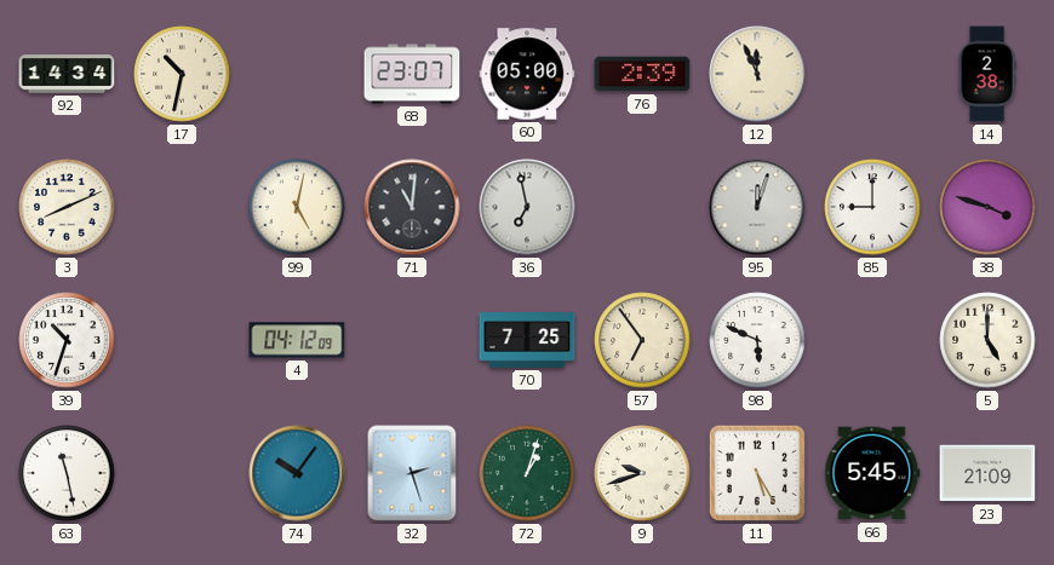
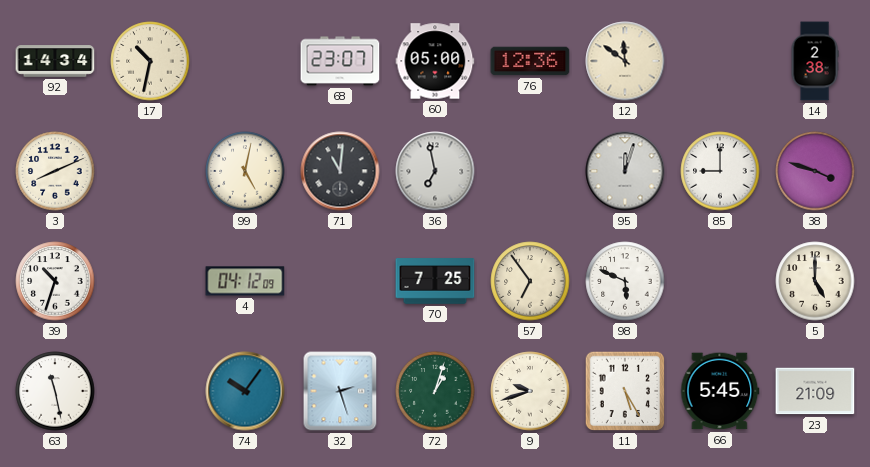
76: 2:39 -> 12:36 (530, 61)
12: 11:56 -> 11:51 (625, 61)
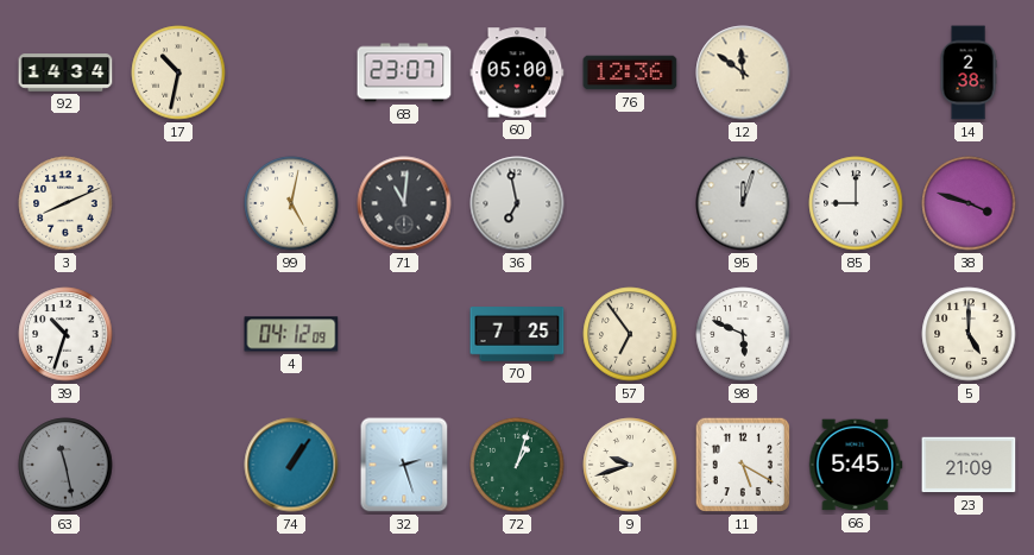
63 dial: white -> grey (65, 465)
74: 10:06 -> 1:06 (291, 465)
11: 5:25 -> 5:20 (743, 465)
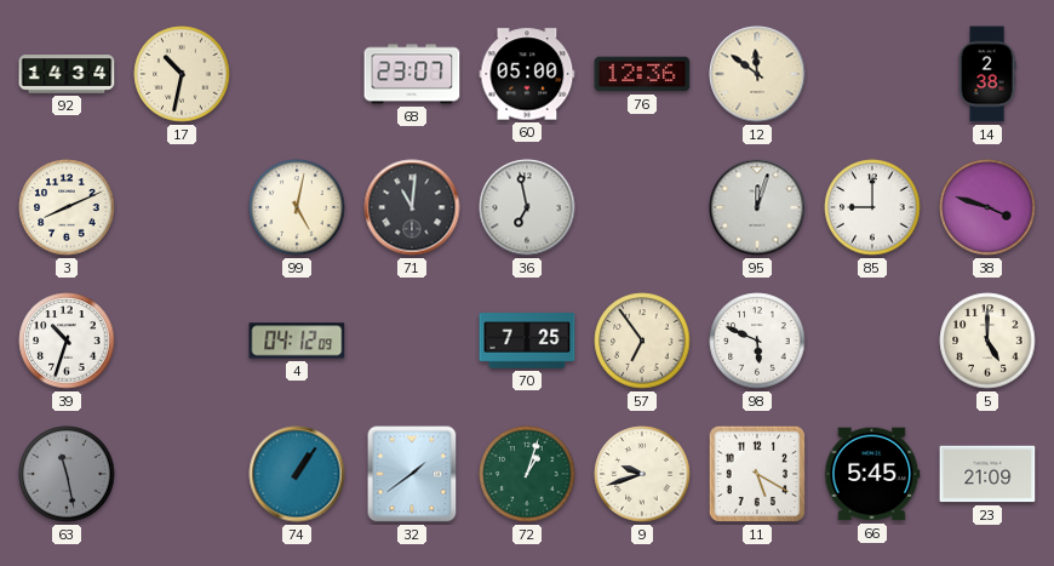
32: 2:27 -> 1:39 (412, 474)
